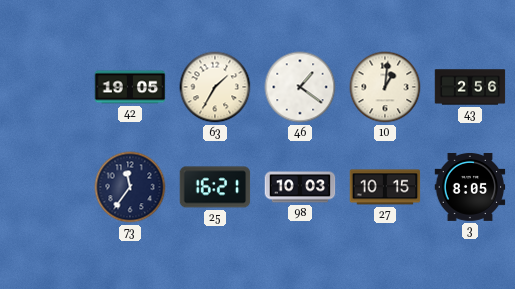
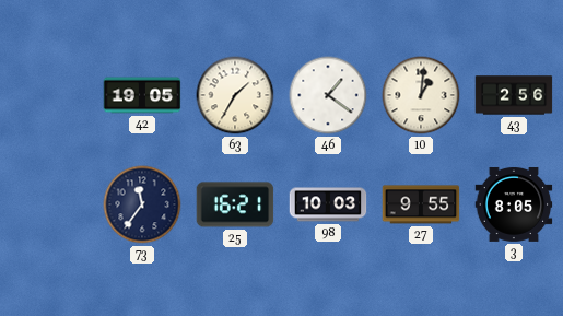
27: 10:15 -> 9:55 (421, 204)
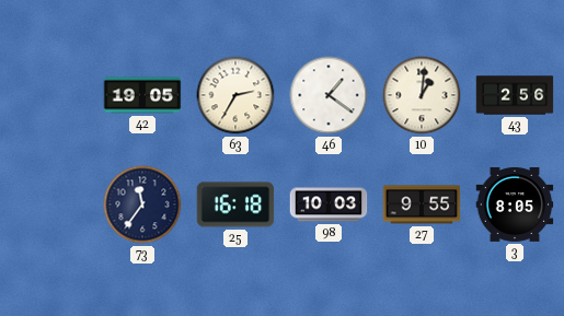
63: 1:35 -> 2:35 (235, 95)
25: 16:21 -> 16:18 (235, 204)
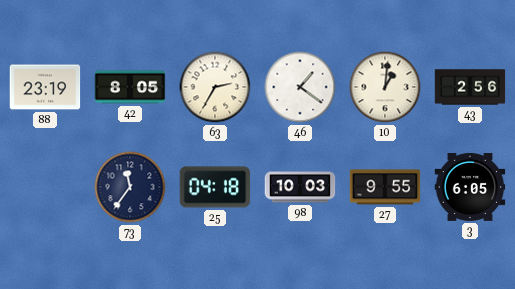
88: none -> 23:19 (45, 87)
42: 19:05 -> 8:05 (130, 87)
25: 16:18 -> 04:18 (215, 187)
3: 8:05 -> 6:05 (470, 187)
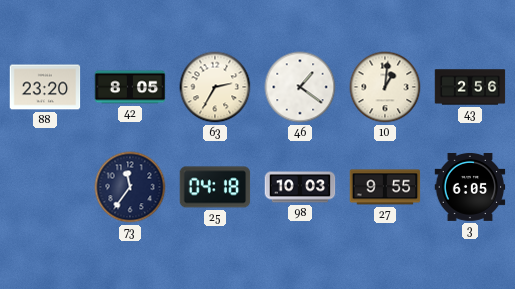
88: 23:19 -> 23:20 (45, 87)
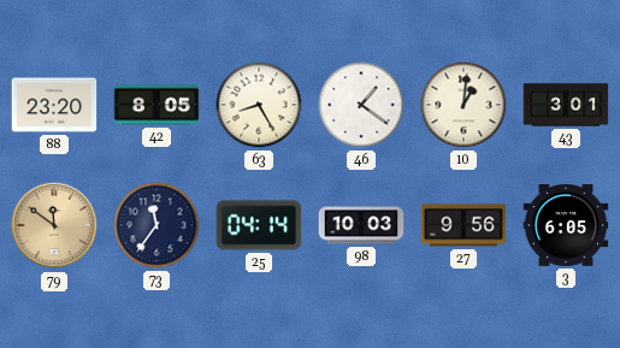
63: 2:35 -> 8:25 (259, 105)
43: 2:56 -> 3:01 (566, 105)
79: none -> 11:51 (54, 225)
25: 04:18 -> 04:14 (259, 225)
27: 9:55 -> 9:56 (463, 225)
